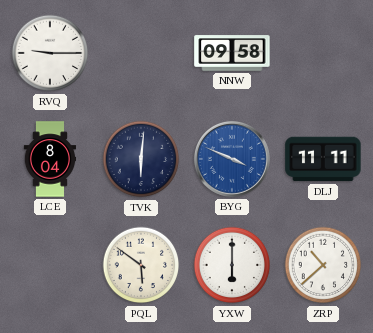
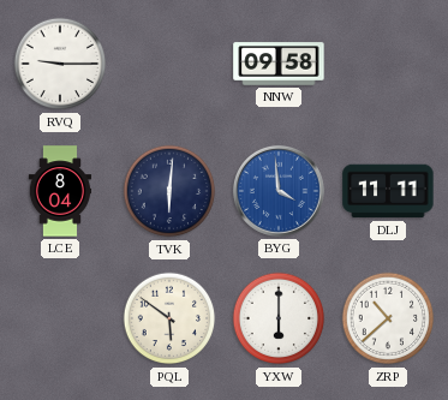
BYG: 3:49 -> 3:59 (279, 191)
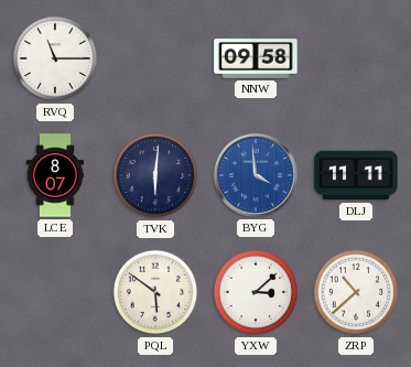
RVQ: 9:15 -> 11:15 (55, 58)
LCE: 8:04 -> 8:07 (55, 175)
YXW: 6:00 -> 3:08 (256, 292)
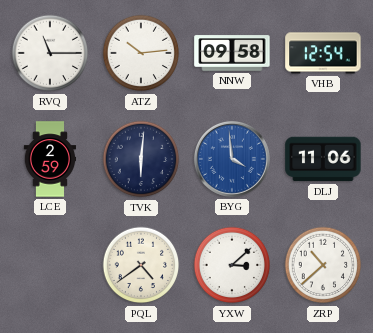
ATZ: none -> 10:14 (141, 53)
VHB: none -> 12:54 (323, 53)
LCE: 8:07 -> 2:59 (50, 159)
DLJ: 11:11 -> 11:06 (323, 159)
PQL: 5:51 -> 4:39 (141, 265)
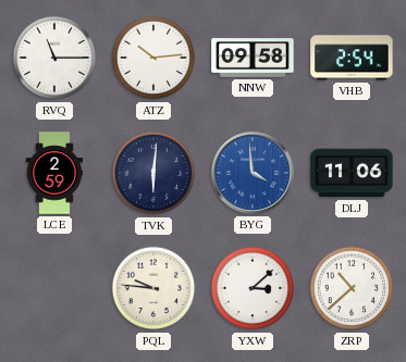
VHB: 12:54 -> 2:54 (352, 58)
PQL: 4:39 -> 9:46 (153, 288)
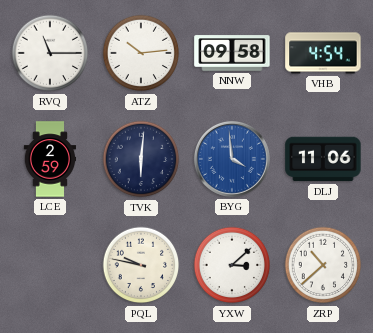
VHB: 2:54 -> 4:54 (323, 53)
PQL: 9:46 -> 9:47 (141, 265)
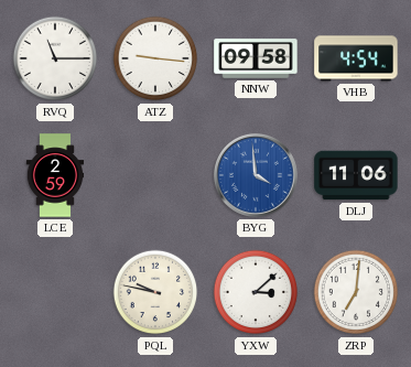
ATZ: 10:14 -> 9:16 (155, 58)
TVK: 6:01 -> none (141, 159)
ZRP: 10:38 -> 7:01 (356, 292)
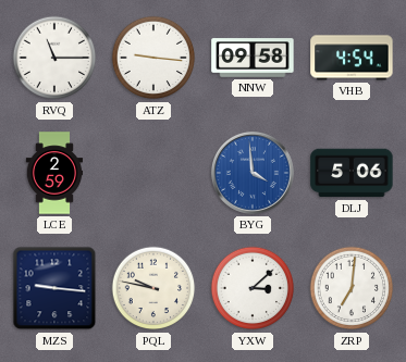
DLJ: 11:06 -> 5:06 (352, 173)
MZS: none -> 9:16 (54, 288)
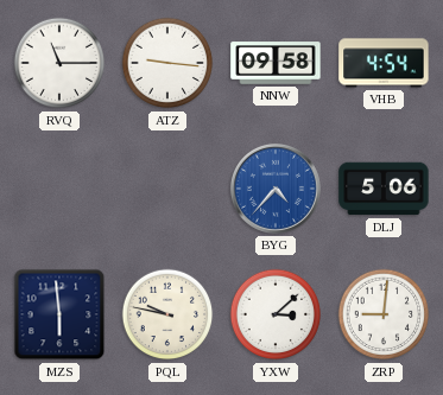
LCE: 2:59 -> none (54, 173)
BYG: 3:59 -> 4:37 (276, 189)
MZS: 9:16 -> 5:59 (59, 314)
ZRP: 7:01 -> 9:01 (384, 314)
